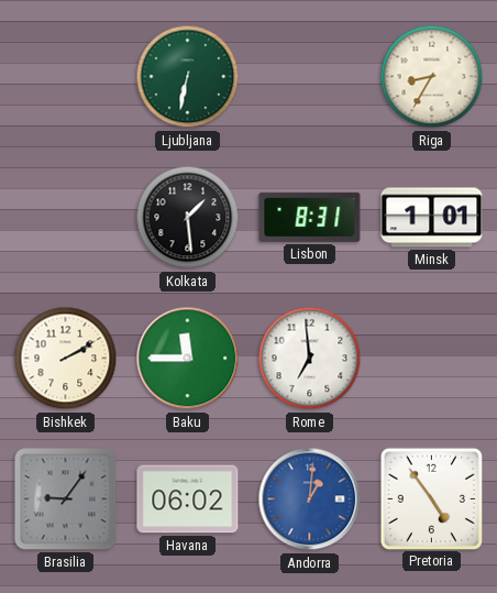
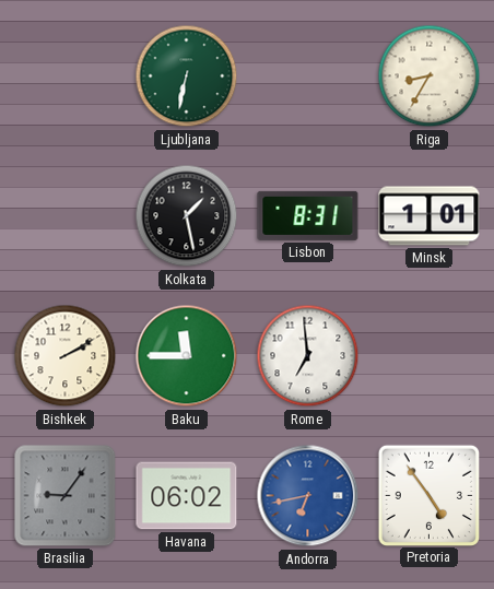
Kolkata: 1:29 -> 1:28 (187, 216)
Andorra: 1:01 -> 6:43 (308, 496)
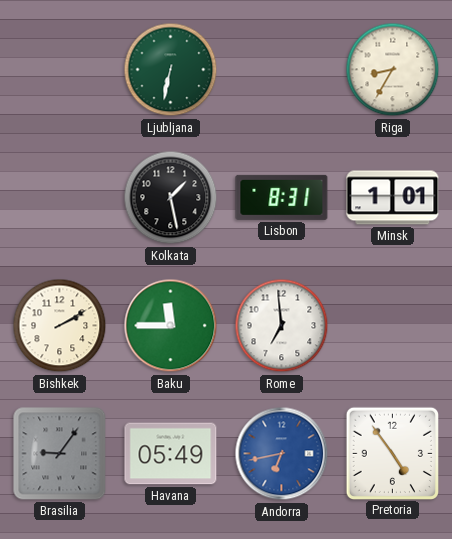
Havana: 06:02 -> 05:49 (171, 454)
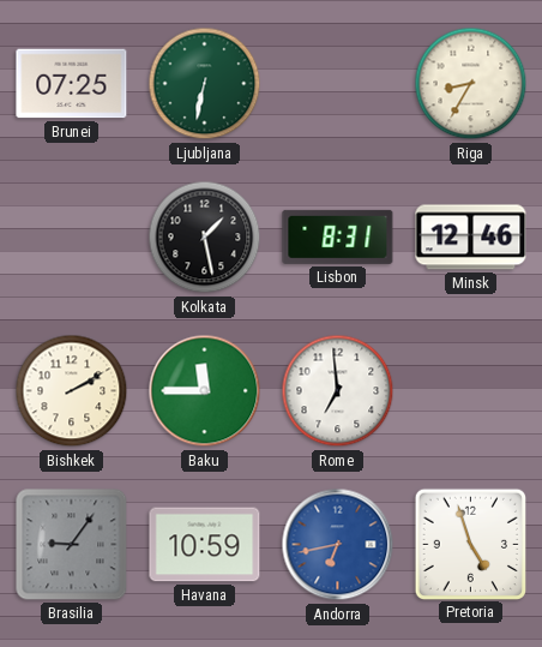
Brunei: none -> 07:25 (72, 84)
Minsk: 1:01 -> 12:46 (471, 238)
Havana: 05:49 -> 10:59 (205, 545)
Pretoria: 4:54 -> 4:57 (470, 544)
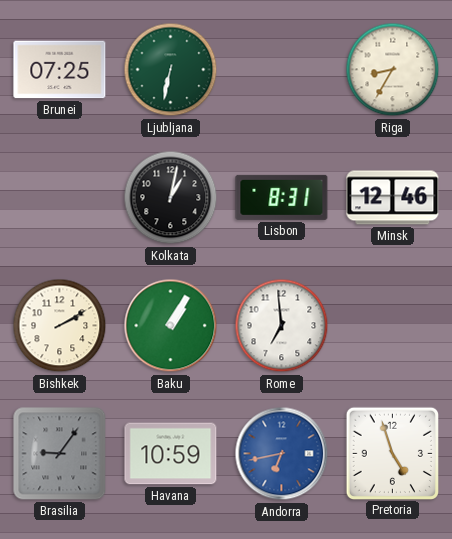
Kolkata: 1:28 -> 1:02 (171, 198)
Baku: 11:45 -> 1:05 (171, 326)
